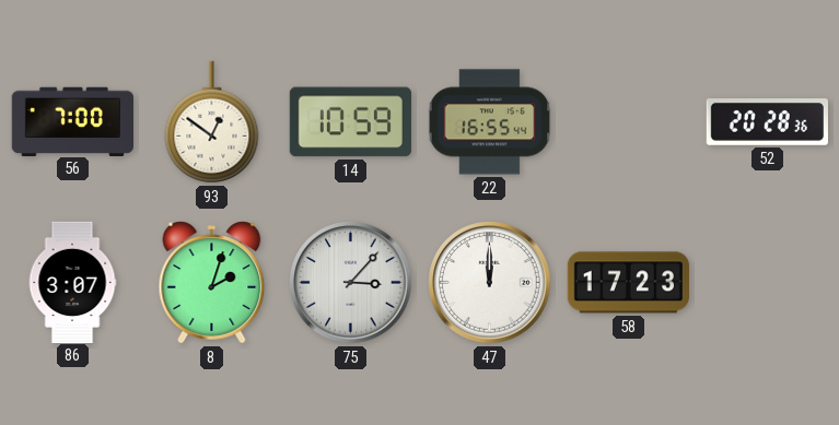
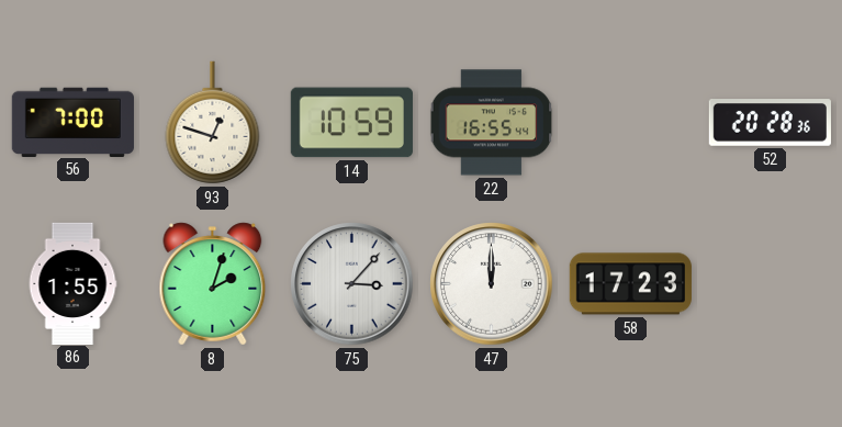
93: 12:51 -> 12:48 (213, 123)
86: 3:07 -> 1:55 (72, 283)
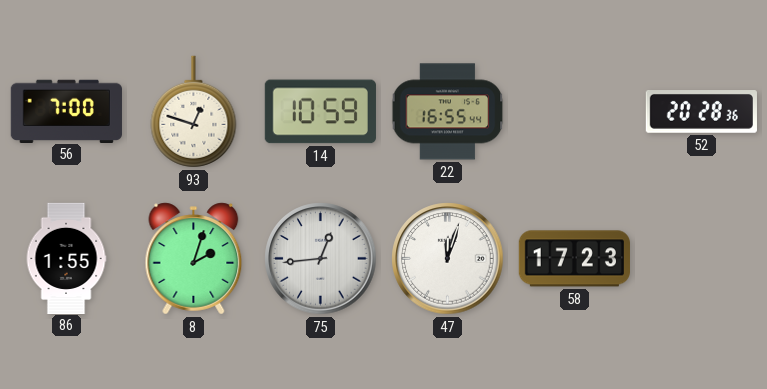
75: 3:07 -> 12:44 (321, 259)
47: 12:00 -> 12:03 (448, 259)
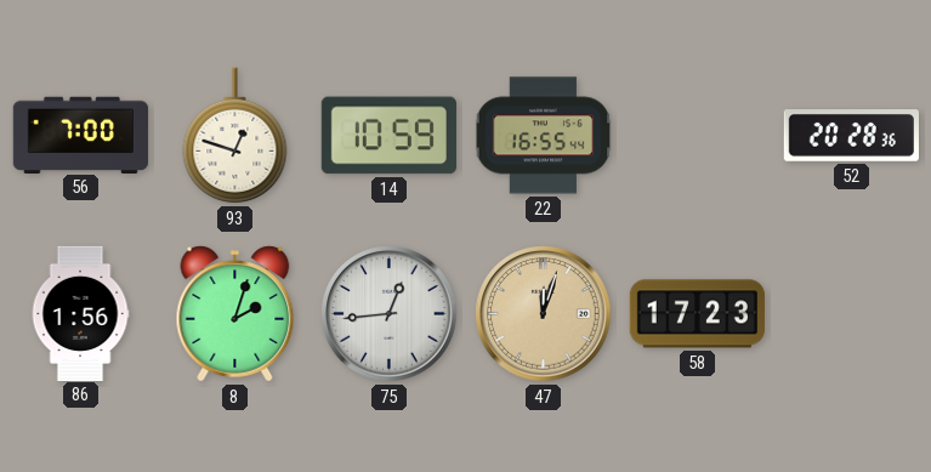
86: 1:55 -> 1:56 (80, 313)
47 dial: white -> champagne (544, 314)
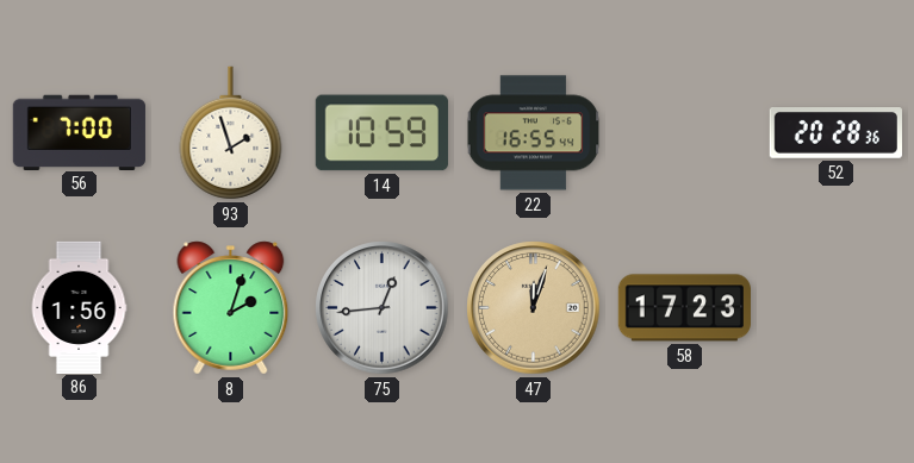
93: 12:48 -> 1:57 (231, 133)
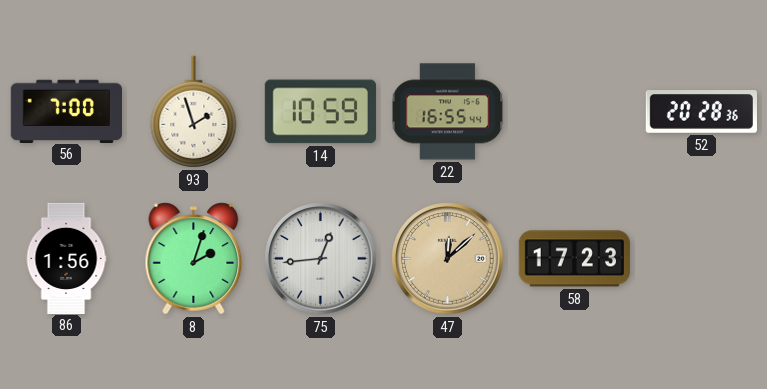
47: 12:03 -> 12:08 (448, 259)
